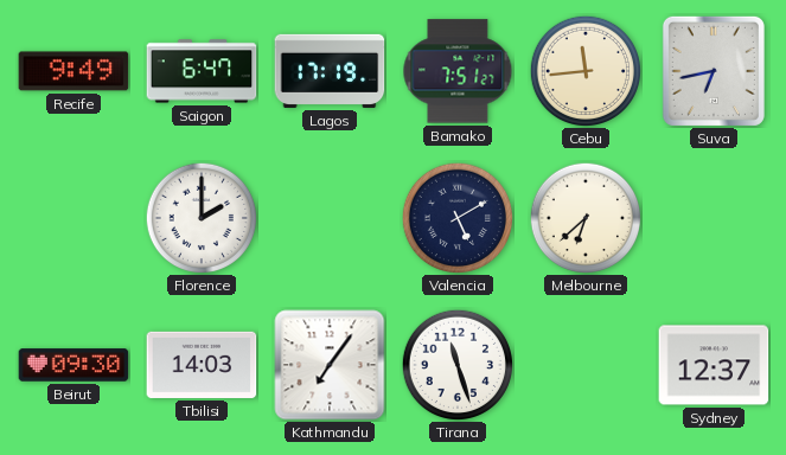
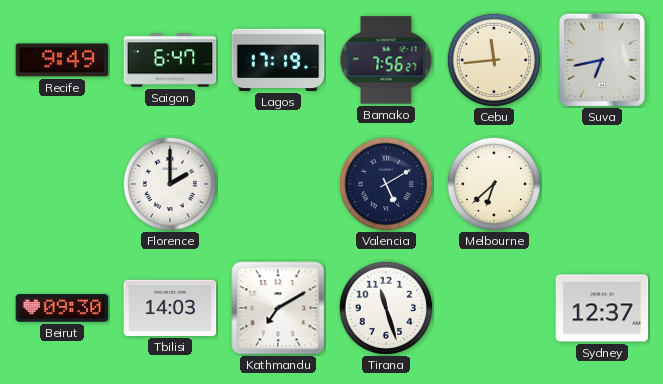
Bamako: 7:51 -> 7:56 (386, 60)
Kathmandu: 7:06 -> 7:10 (278, 308)
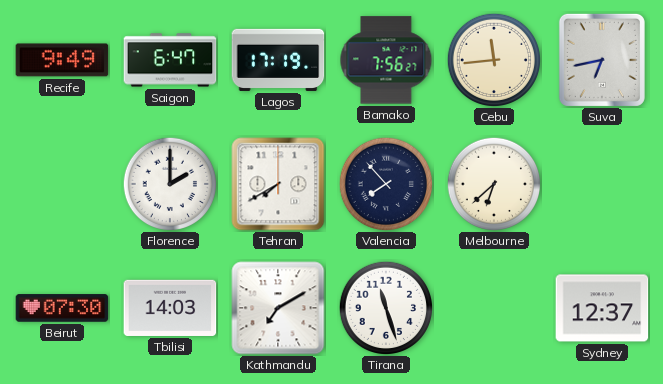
Tehran: none -> 7:40 (278, 184)
Valencia: 5:10 -> 7:53 (385, 183)
Beirut: 09:30 -> 07:30 (62, 308)
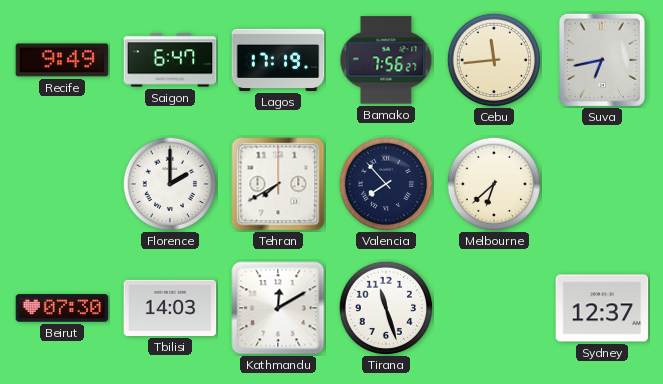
Kathmandu: 7:10 -> 12:10 (278, 308)
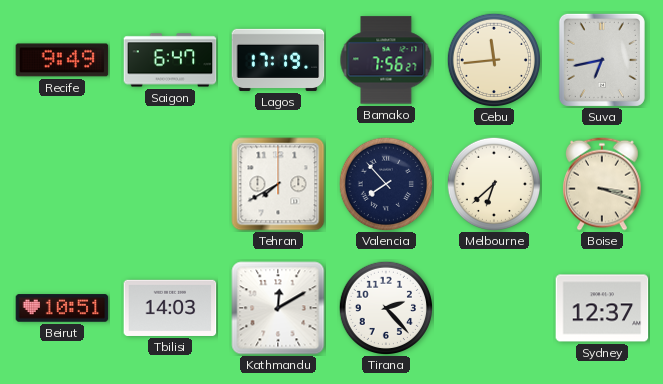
Florence: 2:00 -> none (169, 183)
Boise: none -> 3:18 (602, 184)
Beirut: 07:30 -> 10:51 (62, 308)
Tirana: 11:27 -> 2:23 (385, 307)
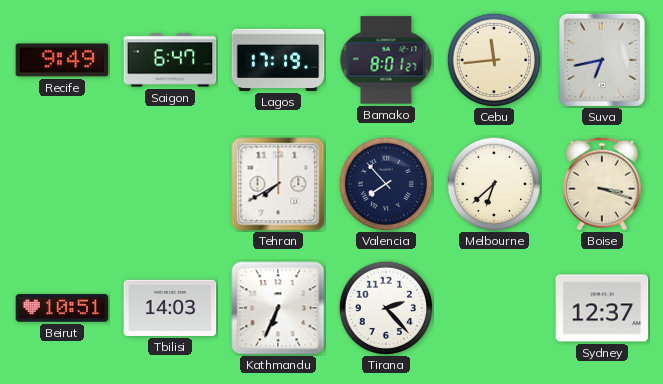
Bamako: 7:56 -> 8:01 (386, 60)
Kathmandu: 12:10 -> 6:34 (278, 308)
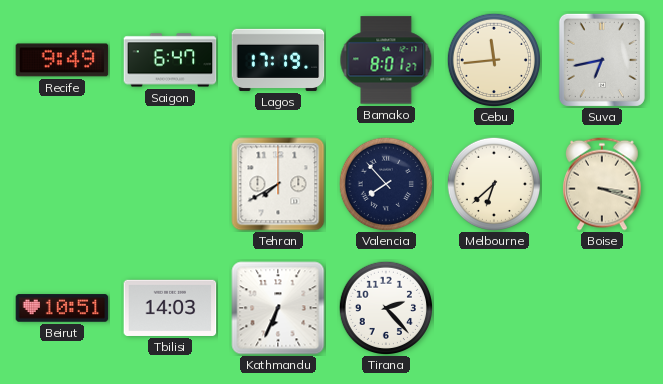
Sydney: 12:37 -> none (602, 308)
